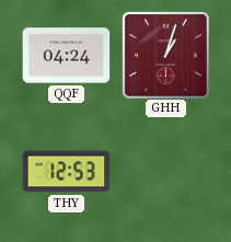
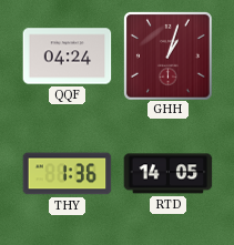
THY: 12:53 -> 1:36 (67, 174)
RTD: none -> 14:05 (167, 174)
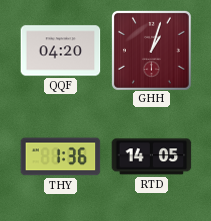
QQF: 04:24 -> 04:20 (60, 51)
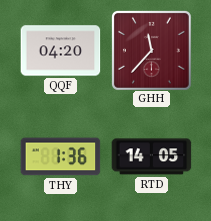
GHH: 1:03 -> 11:37 (152, 51)
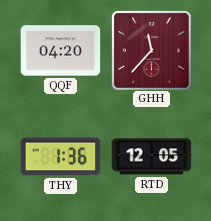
RTD: 14:05 -> 12:05 (151, 157)
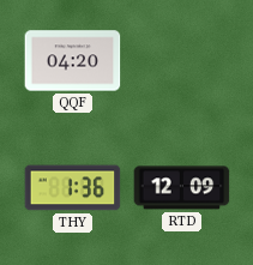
GHH: 11:37 -> none (152, 51)
RTD: 12:05 -> 12:09 (181, 188)
